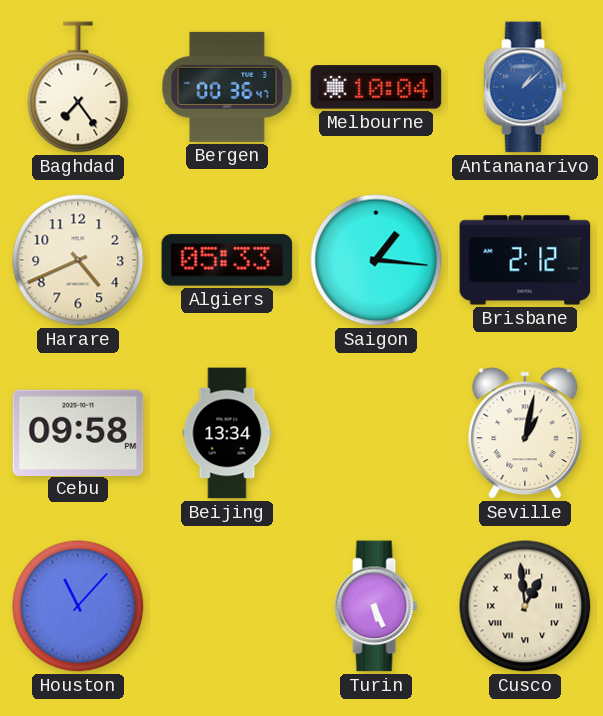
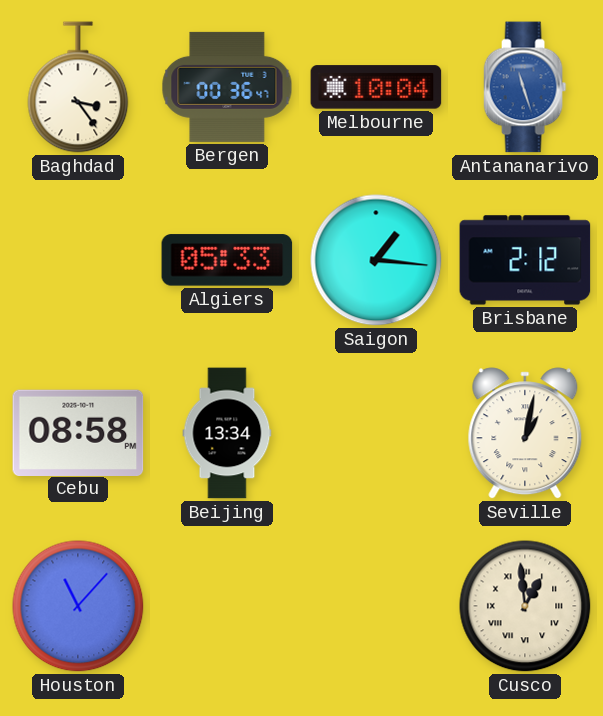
Baghdad: 7:24 -> 3:24 (78, 87)
Antananarivo: 1:08 -> 11:27 (525, 87)
Harare: 4:41 -> none (78, 260)
Cebu: 09:58 -> 08:58 (78, 432)
Turin: 5:26 -> none (376, 606)
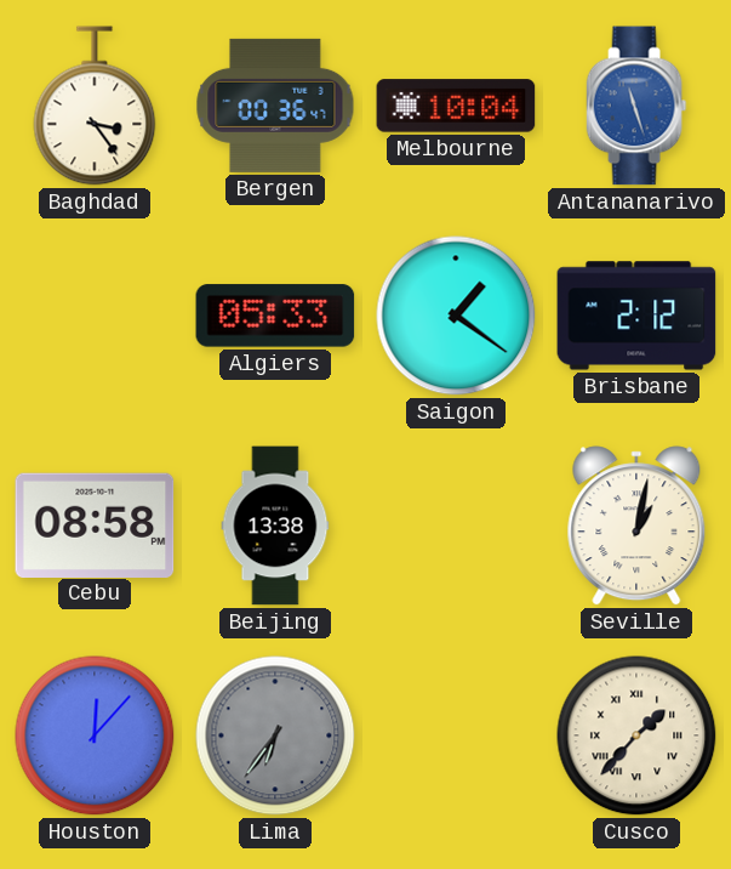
Saigon: 1:16 -> 1:21 (456, 316)
Beijing: 13:34 -> 13:38 (275, 526)
Houston: 11:07 -> 12:07 (95, 735)
Lima: none -> 6:36 (275, 735)
Cusco: 12:59 -> 1:37 (636, 735)
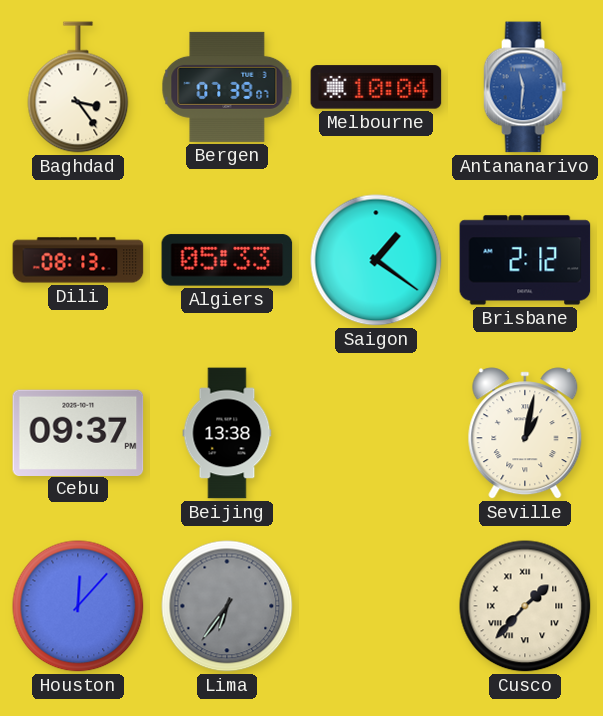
Bergen: 00:36 -> 07:39 (227, 87)
Antananarivo: 11:27 -> 11:31 (525, 87)
Dili: none -> 08:13 (78, 260)
Cebu: 08:58 -> 09:37 (78, 432)
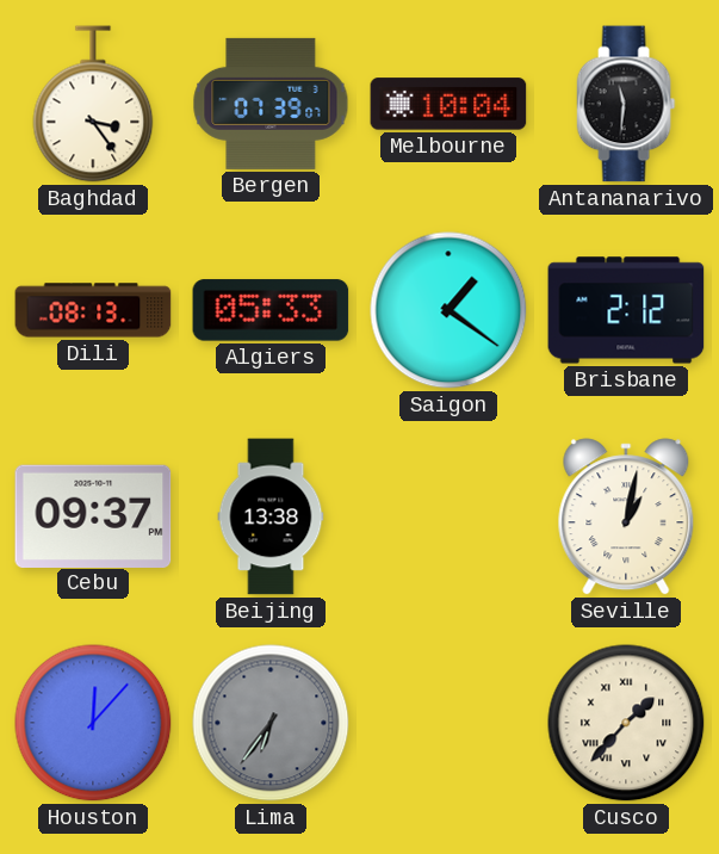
Antananarivo dial: blue -> black (626, 104)
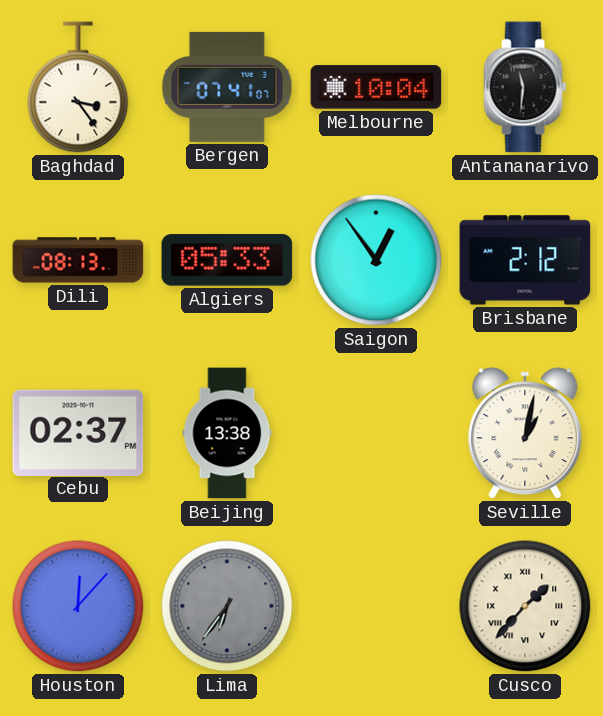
Bergen: 07:39 -> 07:41 (227, 87)
Saigon: 1:21 -> 12:54 (376, 260)
Cebu: 09:37 -> 02:37 (78, 432)
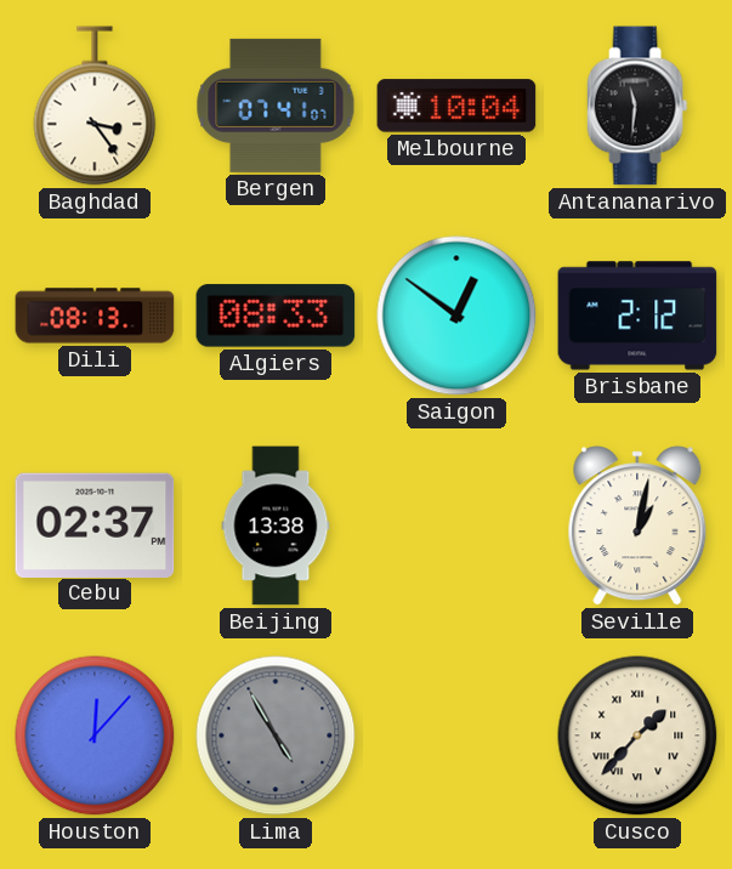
Algiers: 05:33 -> 08:33 (276, 316)
Saigon: 12:54 -> 12:51 (456, 316)
Lima: 6:36 -> 4:55 (276, 735)
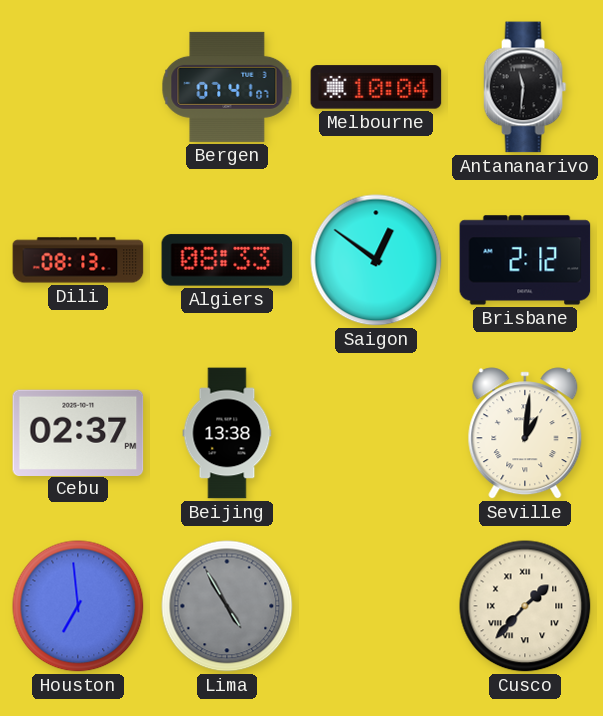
Baghdad: 3:24 -> none (95, 106)
Seville: 1:02 -> 1:01 (525, 433)
Houston: 12:07 -> 6:59 (78, 606)
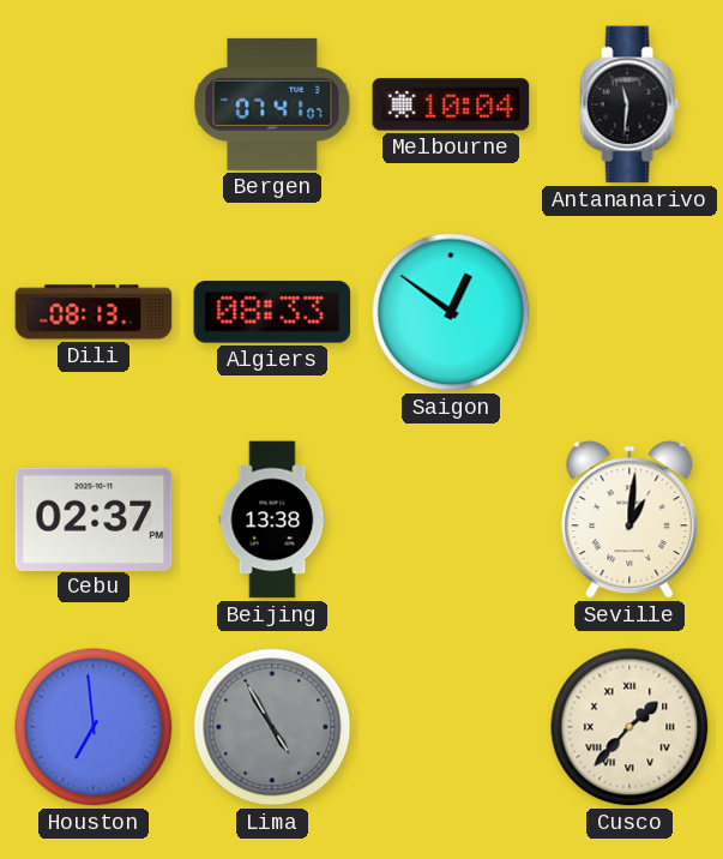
Brisbane: 2:12 -> none (525, 260)
